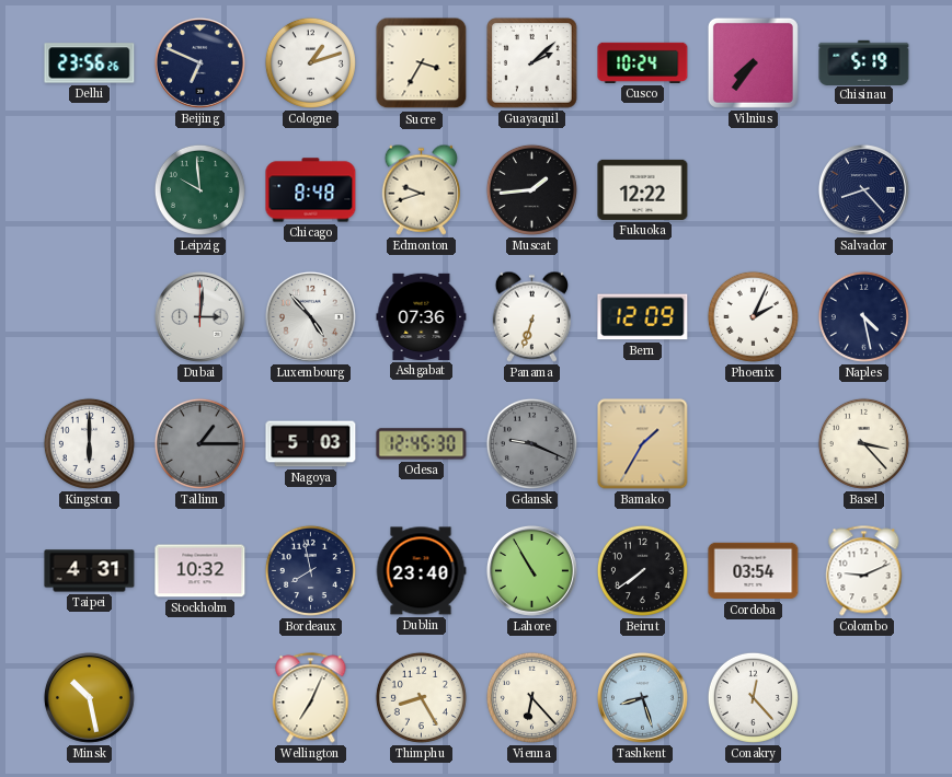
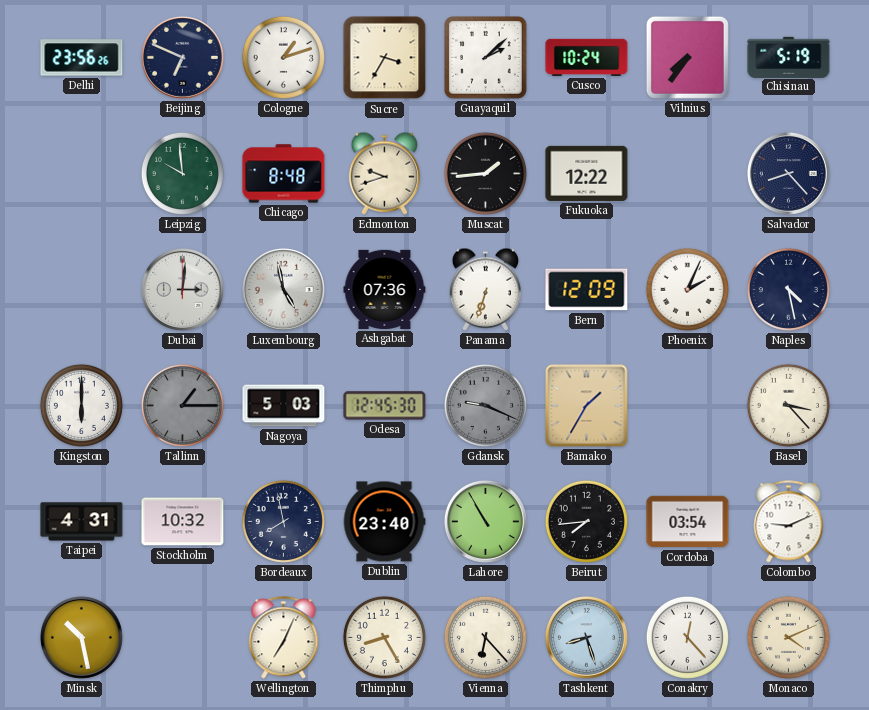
Luxembourg: 4:53 -> 4:58 (283, 289)
Beirut: 7:39 -> 7:44 (586, 521)
Monaco: none -> 4:11 (788, 637)
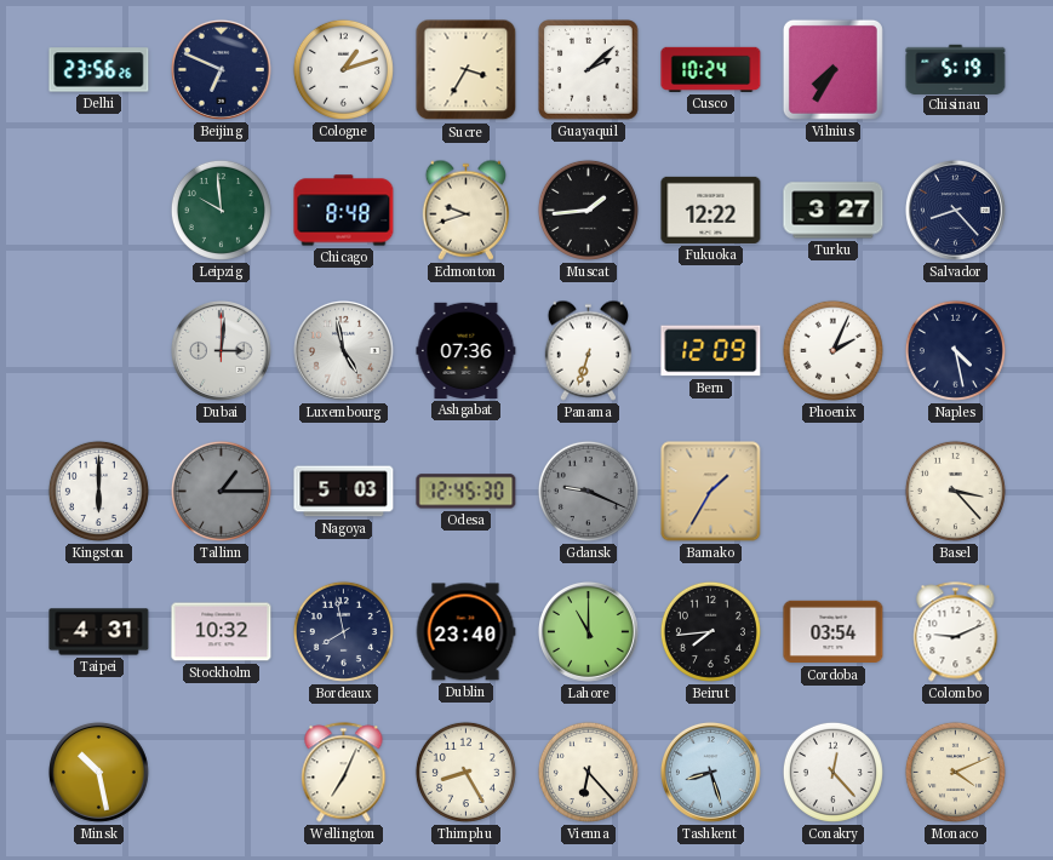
Vilnius: 7:36 -> 7:35 (832, 69)
Turku: none -> 3:27 (834, 211)
Lahore: 10:55 -> 11:00 (588, 631)
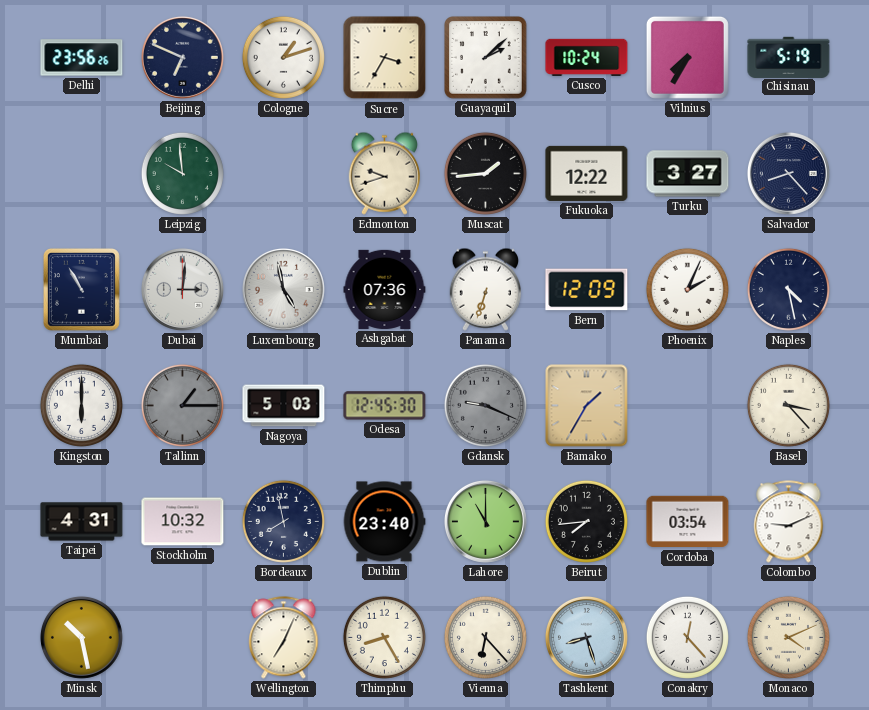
Chicago: 8:48 -> none (344, 211)
Mumbai: none -> 10:55 (81, 289)
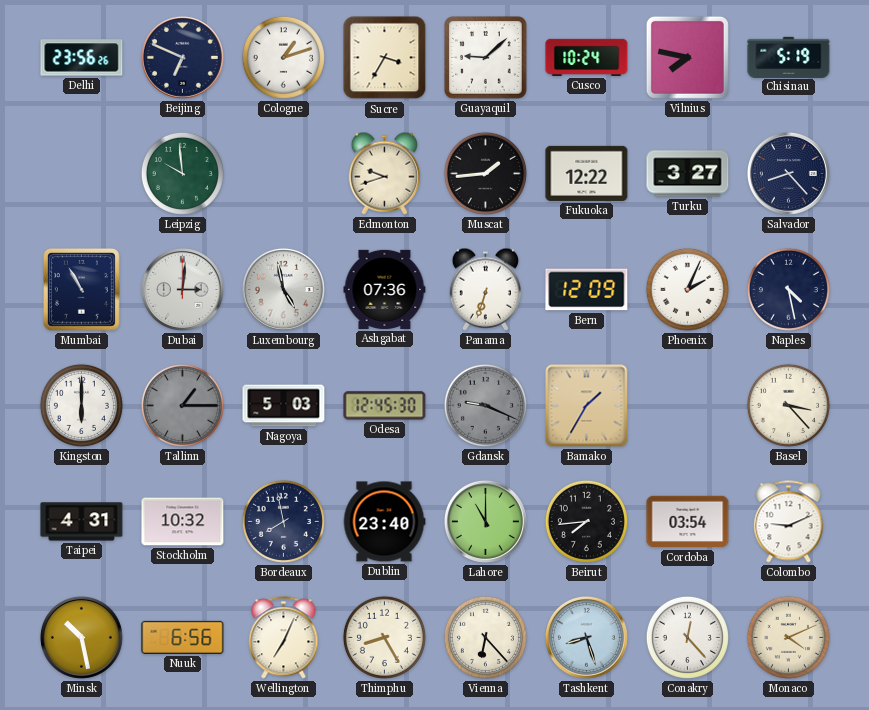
Guayaquil: 2:08 -> 9:08 (486, 58)
Vilnius: 7:35 -> 7:47 (687, 57)
Nuuk: none -> 6:56 (183, 637)
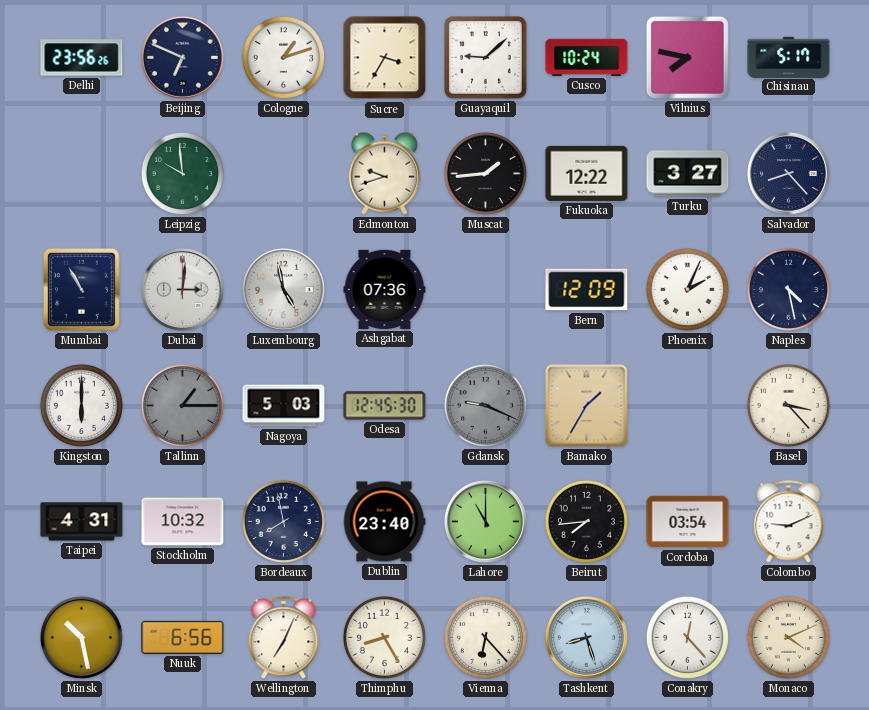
Chisinau: 5:19 -> 5:17 (789, 57)
Panama: 6:33 -> none (485, 289)
